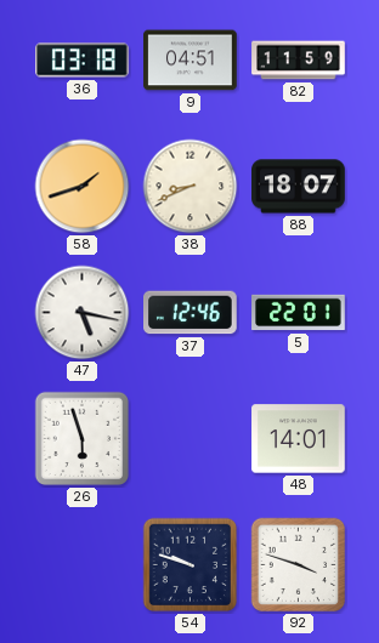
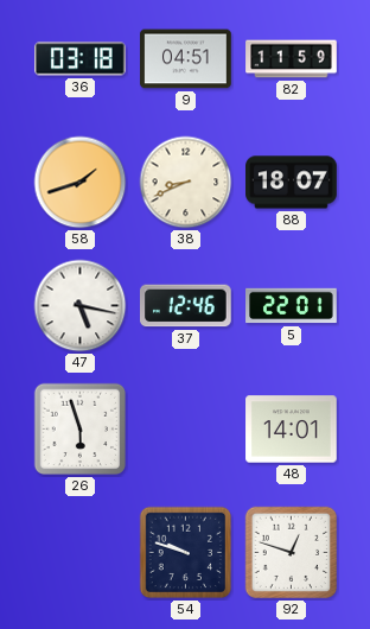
92: 3:48 -> 12:48 (292, 553)
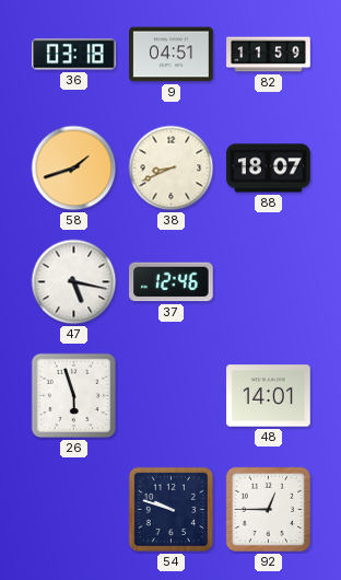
5: 22:01 -> none (292, 306)
92: 12:48 -> 12:45 (269, 510)
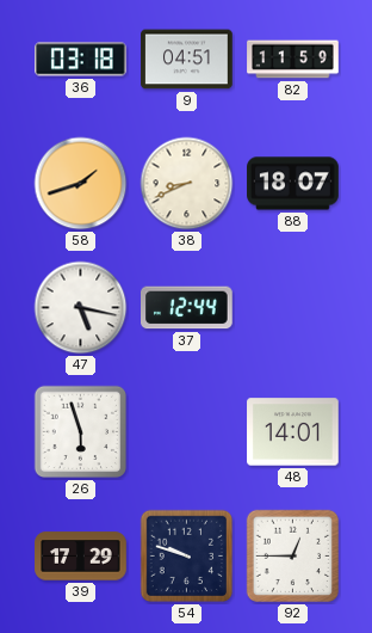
37: 12:46 -> 12:44 (187, 308)
39: none -> 17:29 (81, 557)
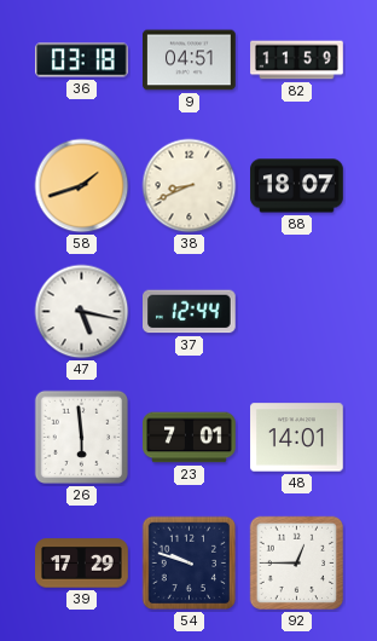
26: 5:57 -> 5:59 (82, 438)
23: none -> 7:01 (190, 438)
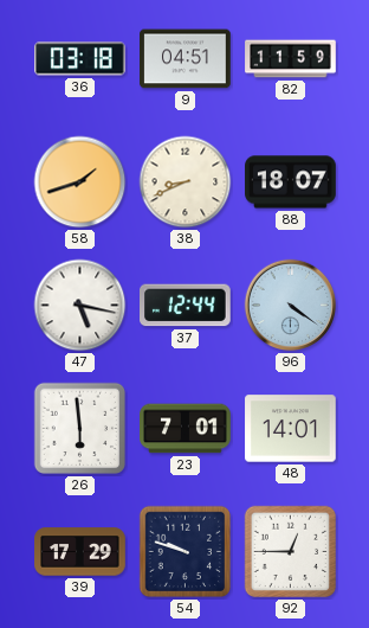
96: none -> 4:21 (291, 306)
